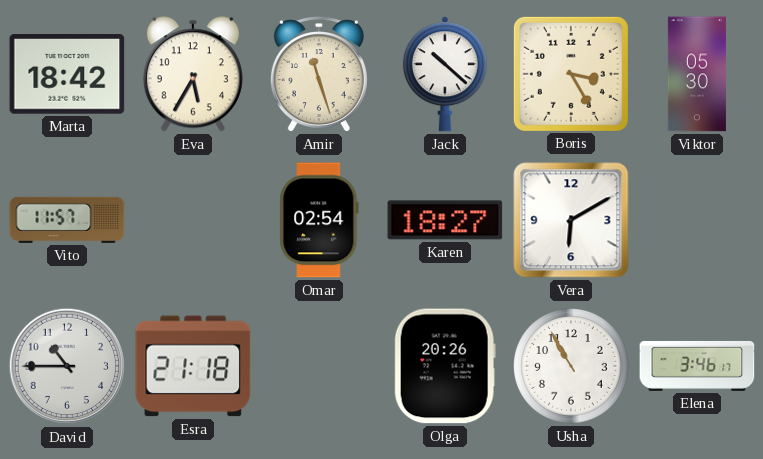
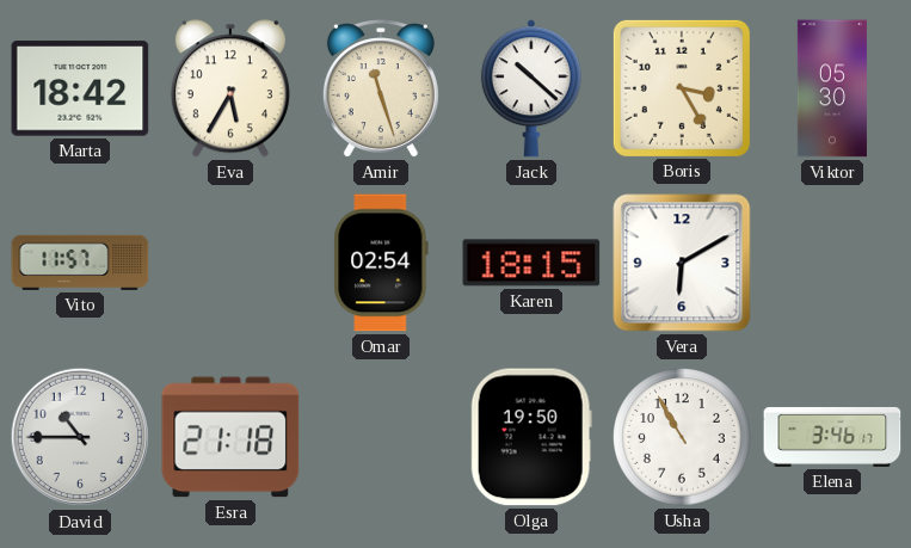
Karen: 18:27 -> 18:15 (531, 263)
Olga: 20:26 -> 19:50 (531, 437)
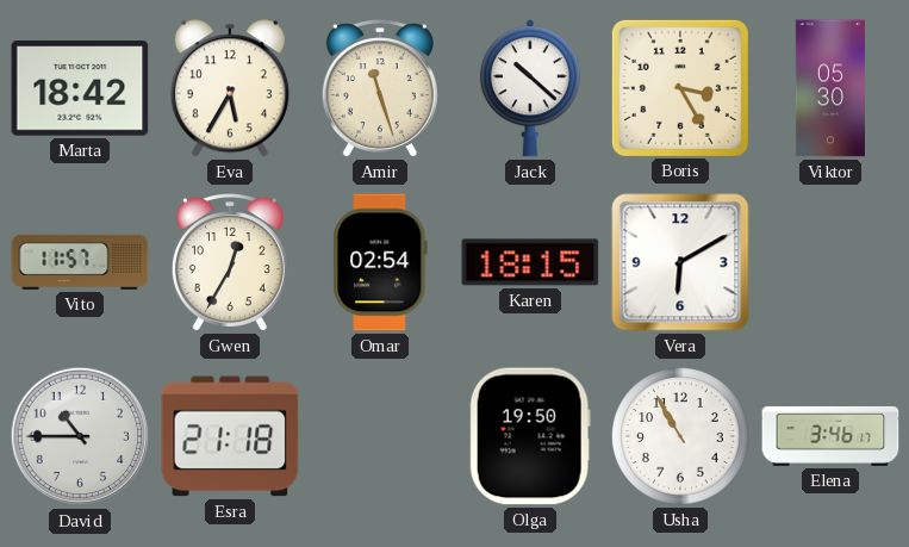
Gwen: none -> 12:35 (230, 262)
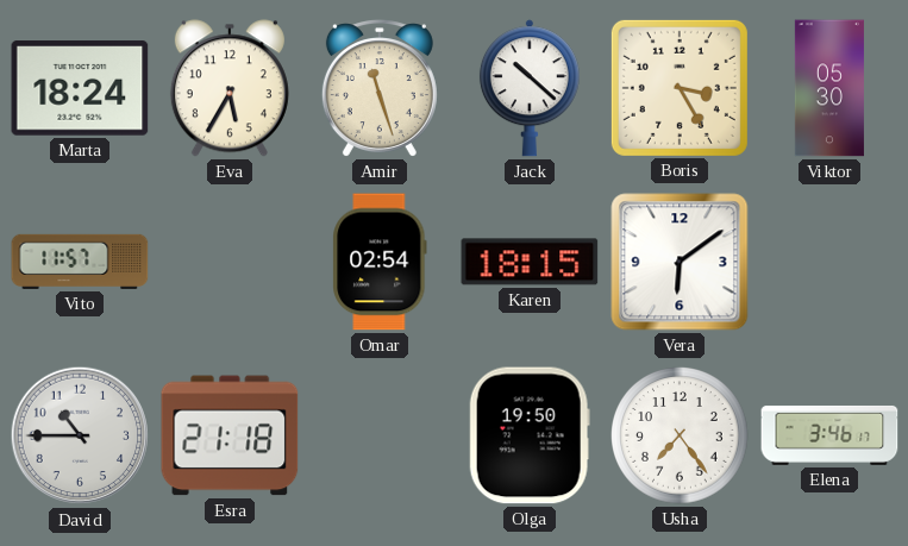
Marta: 18:42 -> 18:24 (80, 88)
Gwen: 12:35 -> none (230, 262)
Vera: 6:10 -> 6:09 (680, 262)
Usha: 10:55 -> 7:24 (680, 435)
